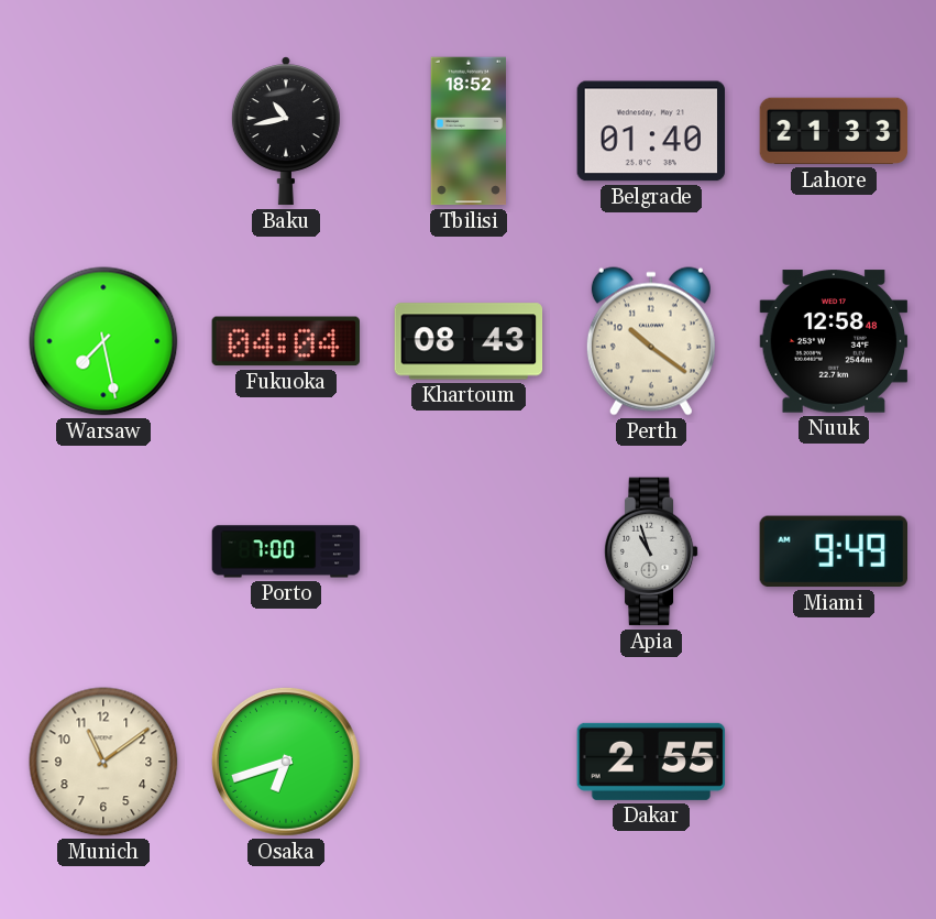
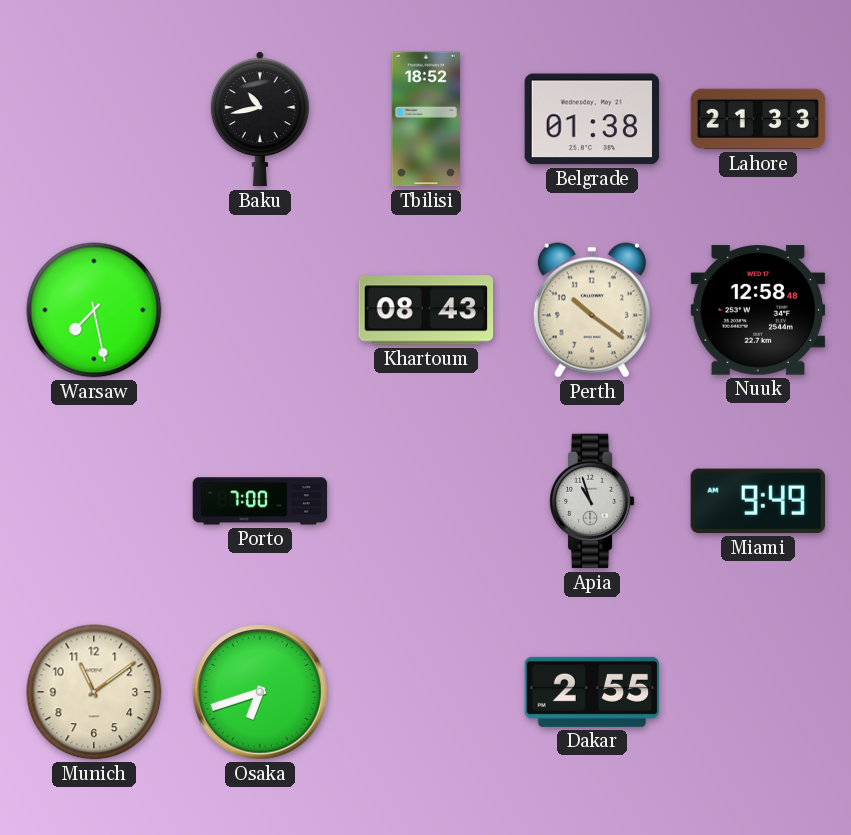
Belgrade: 01:40 -> 01:38 (591, 119)
Fukuoka: 04:04 -> none (286, 341)
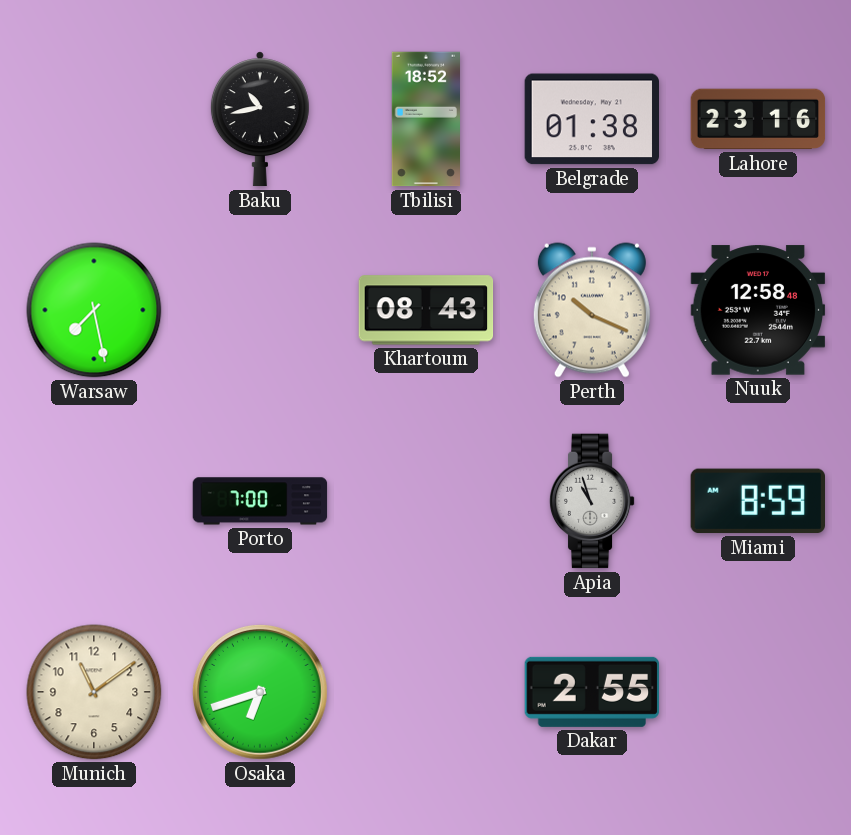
Lahore: 21:33 -> 23:16 (758, 119)
Perth: 10:21 -> 10:19 (592, 310)
Miami: 9:49 -> 8:59 (757, 501)
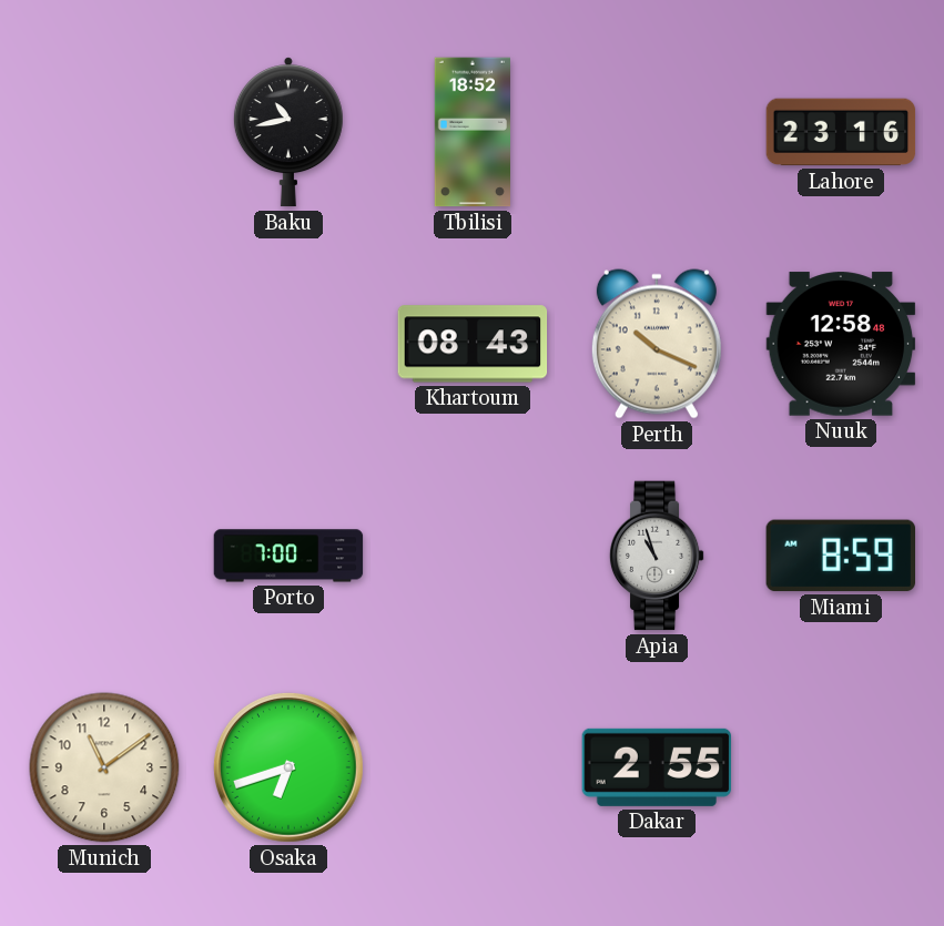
Belgrade: 01:38 -> none (591, 119)
Warsaw: 7:28 -> none (94, 310)
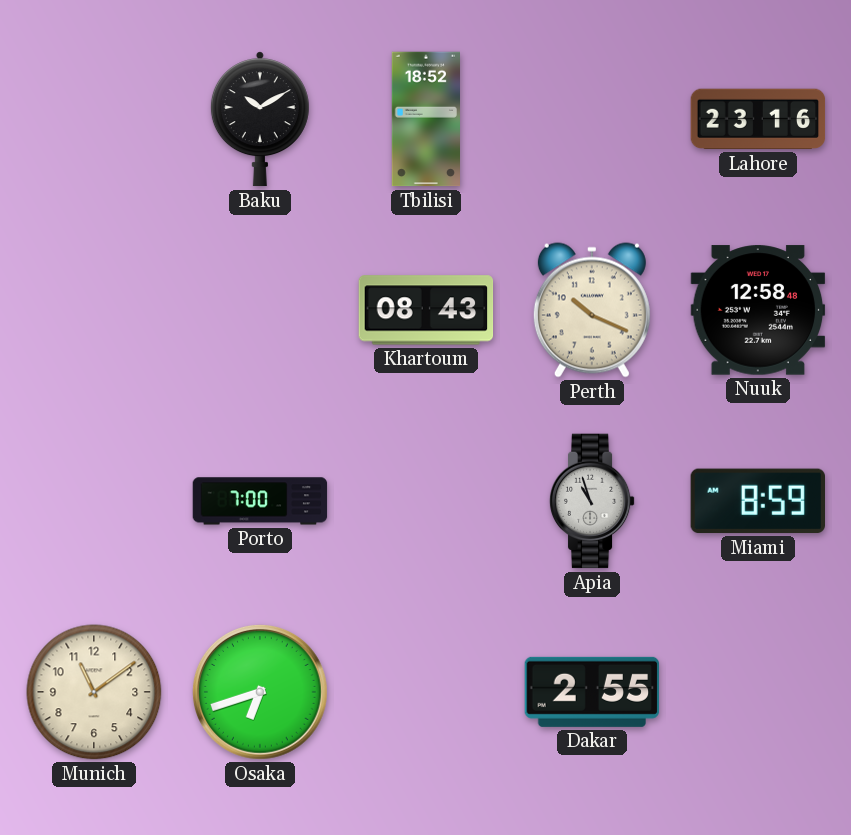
Baku: 10:43 -> 10:10 (260, 119)
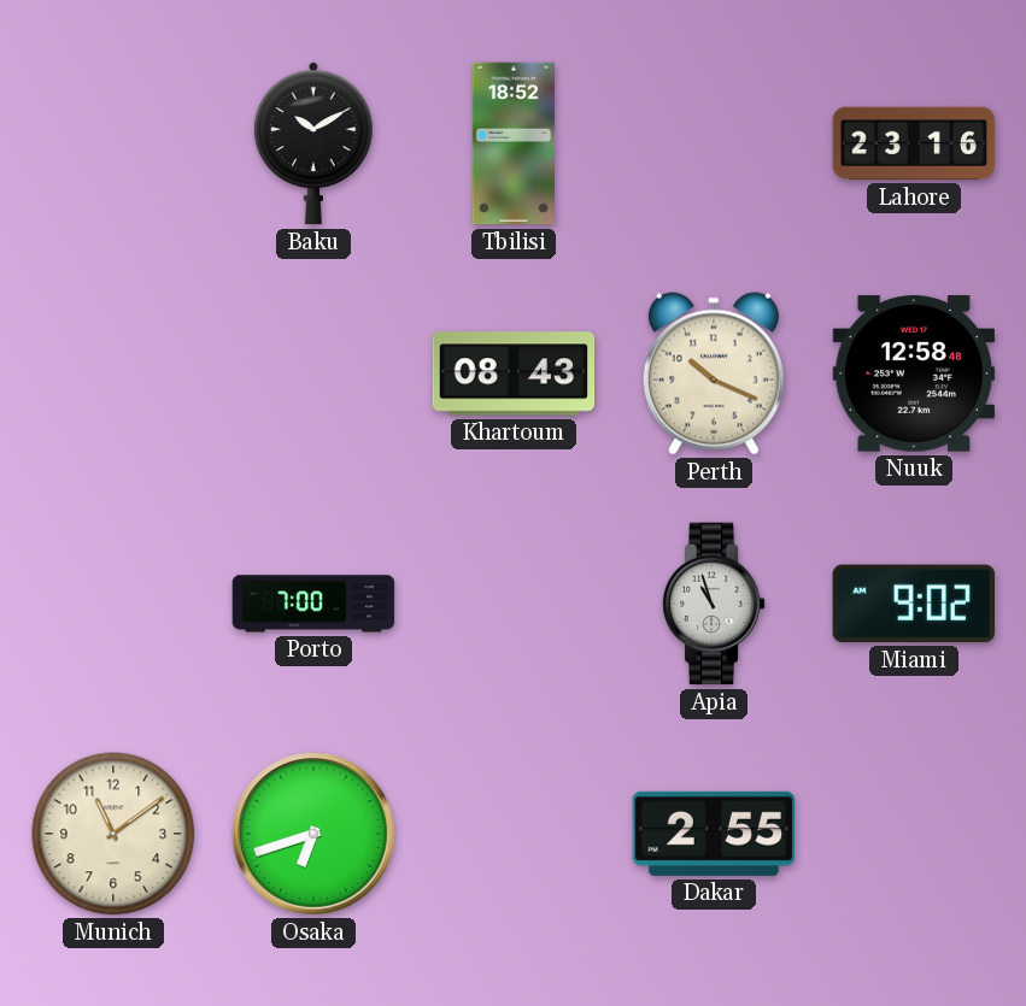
Miami: 8:59 -> 9:02 (913, 604)
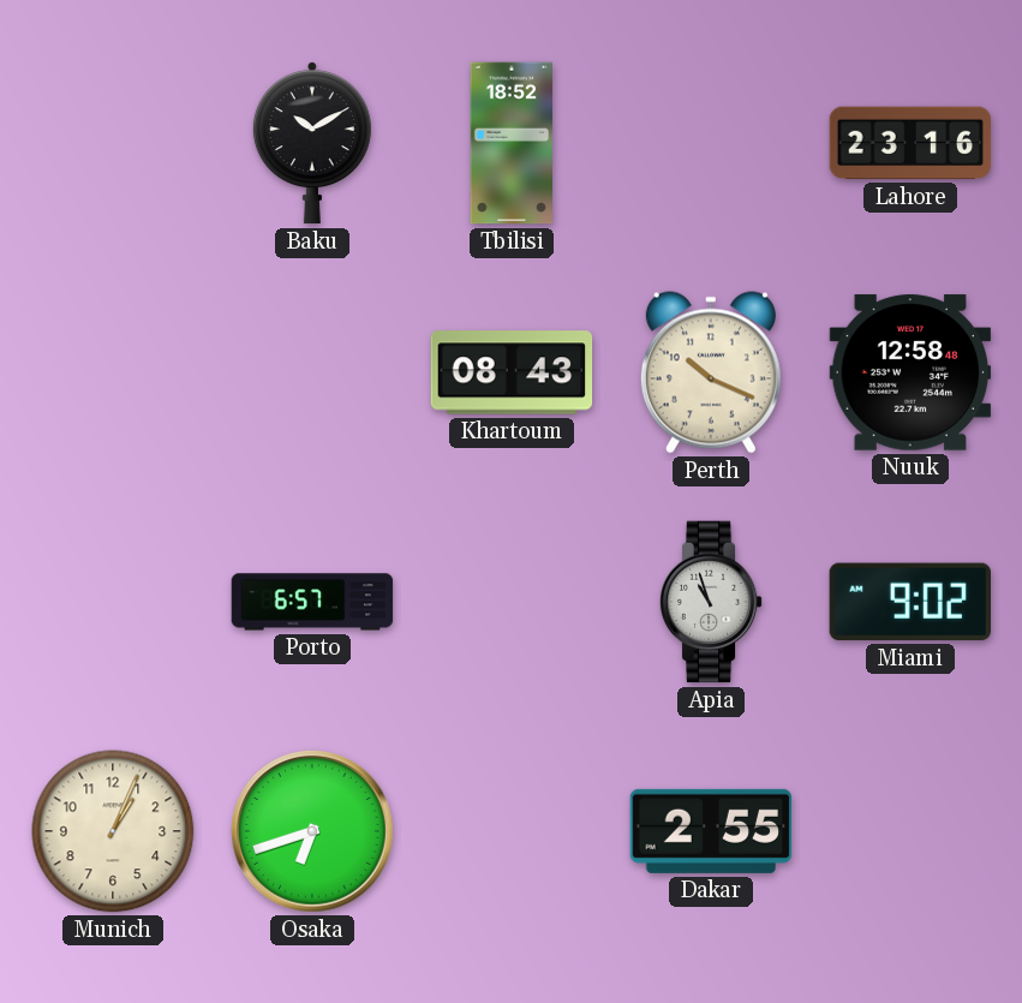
Porto: 7:00 -> 6:57 (312, 602)
Munich: 11:09 -> 1:04 (113, 831)
